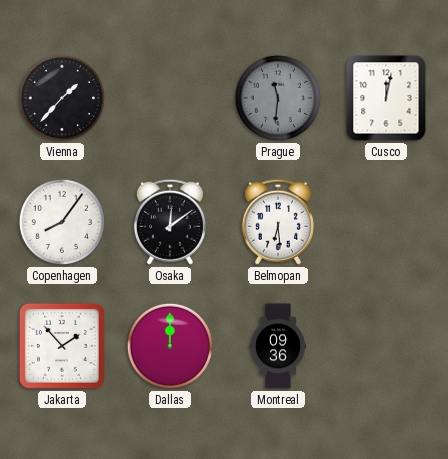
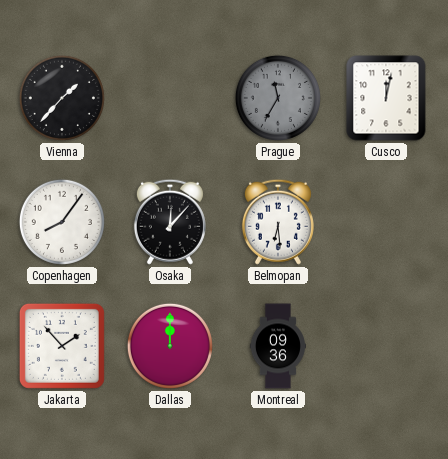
Prague: 11:31 -> 11:35 (278, 98)
Osaka: 12:09 -> 12:07 (170, 222)
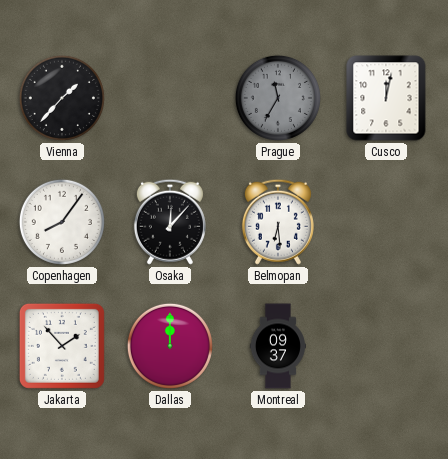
Montreal: 09:36 -> 09:37 (277, 346)
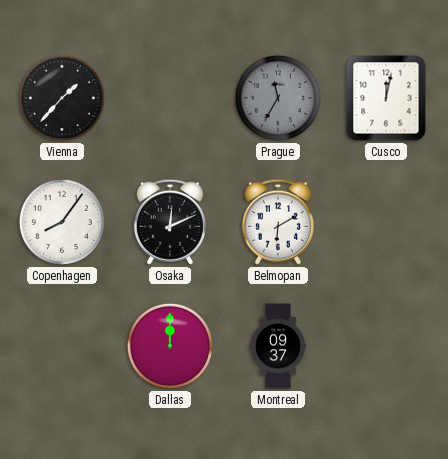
Osaka: 12:07 -> 12:11 (170, 222)
Belmopan: 6:29 -> 6:10 (278, 222)
Jakarta: 1:53 -> none (62, 346)
